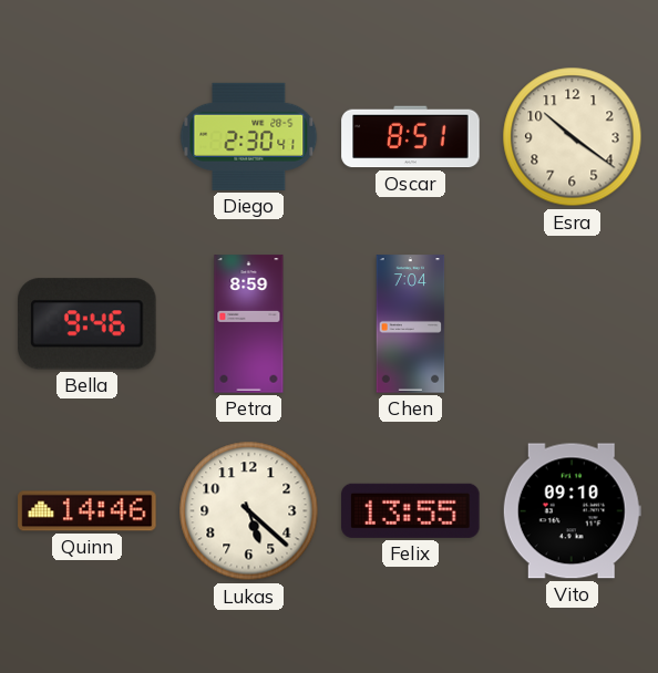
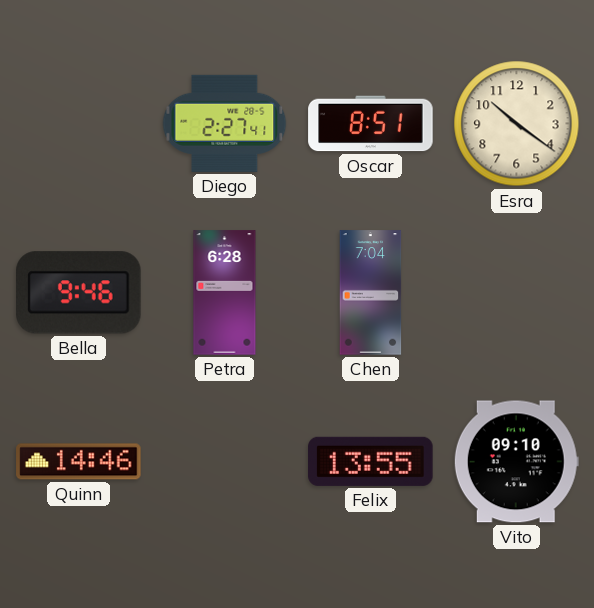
Diego: 2:30 -> 2:27 (225, 123)
Petra: 8:59 -> 6:28 (225, 293)
Lukas: 5:22 -> none (249, 511)
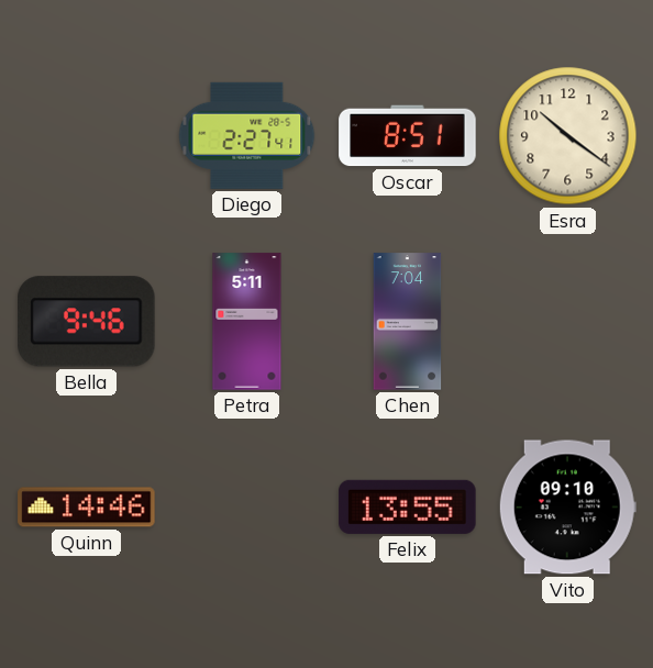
Petra: 6:28 -> 5:11 (247, 322)
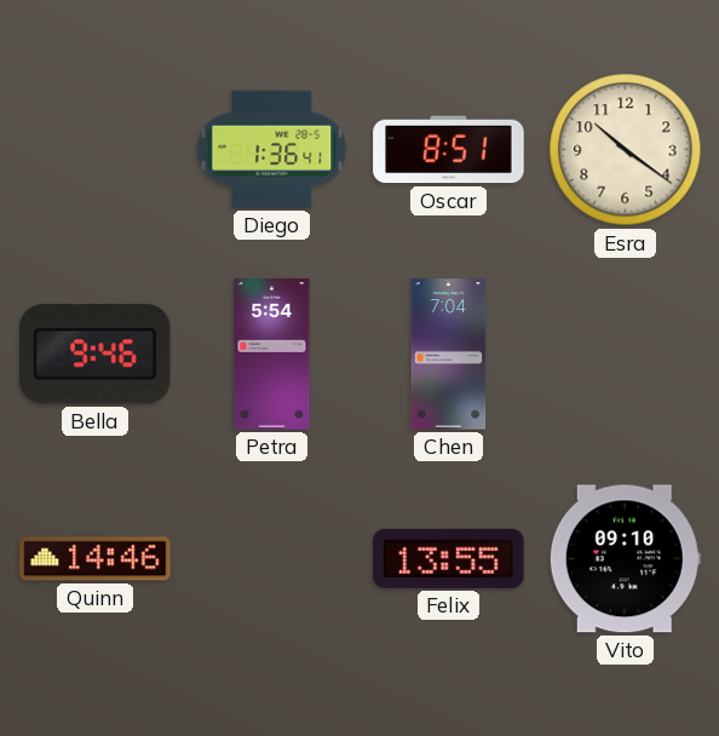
Diego: 2:27 -> 1:36 (272, 149)
Petra: 5:11 -> 5:54 (272, 355)
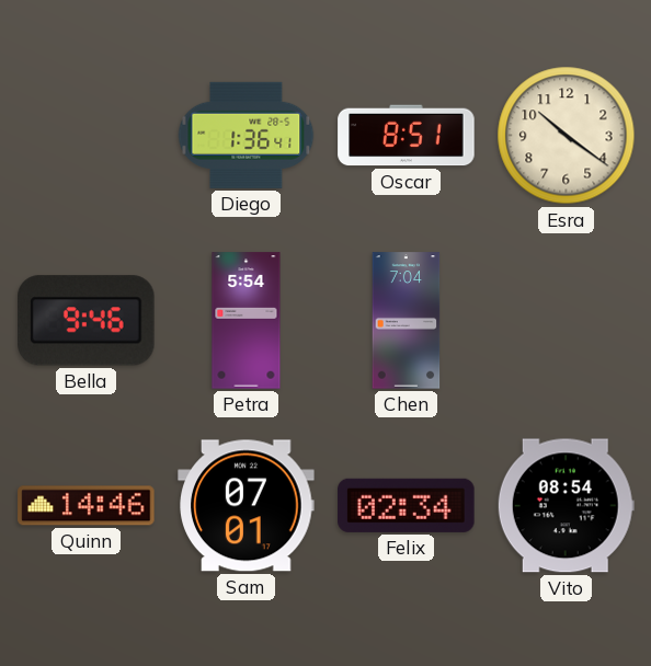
Sam: none -> 07:01 (247, 506)
Felix: 13:55 -> 02:34 (407, 505)
Vito: 09:10 -> 08:54 (566, 506)
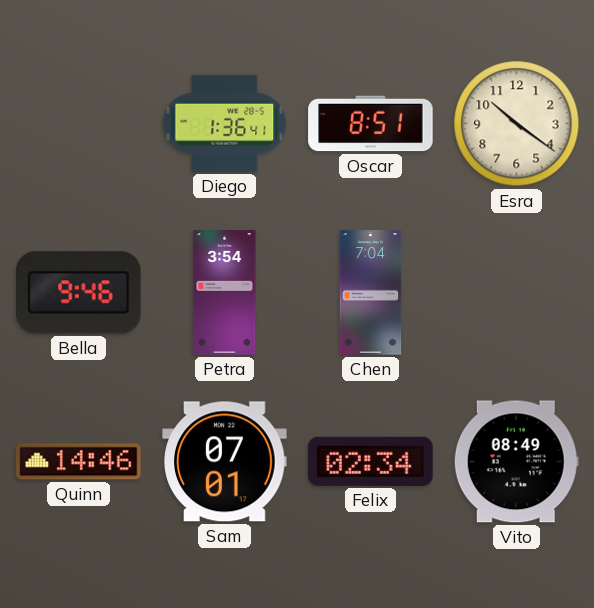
Petra: 5:54 -> 3:54 (225, 293)
Vito: 08:54 -> 08:49 (516, 462)
